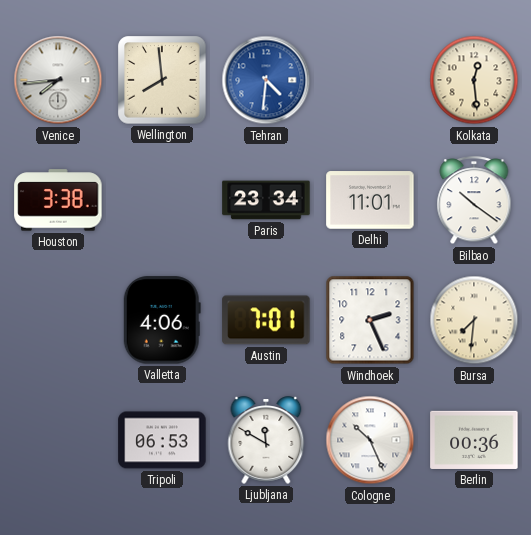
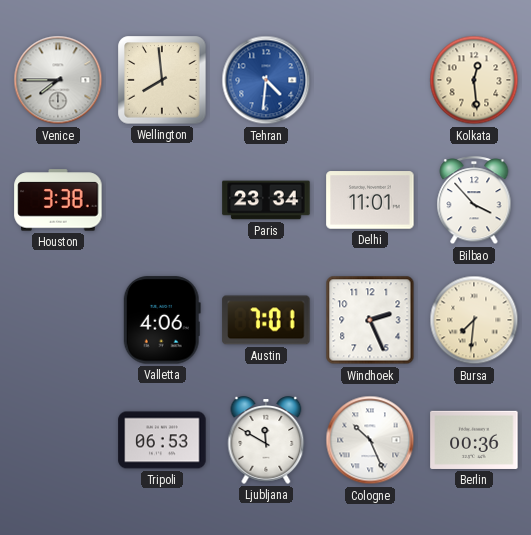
Venice: 7:44 -> 7:45 (58, 80)
Bilbao: 10:21 -> 3:53 (474, 201)
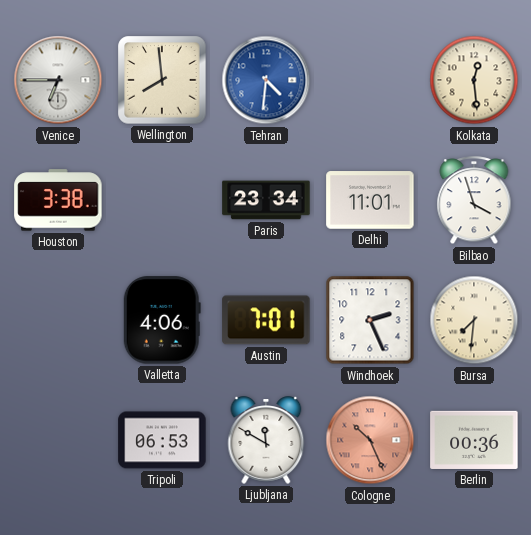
Venice: 7:45 -> 6:45 (58, 80)
Bilbao: 3:53 -> 3:57 (474, 201)
Cologne dial: white -> salmon (370, 440)
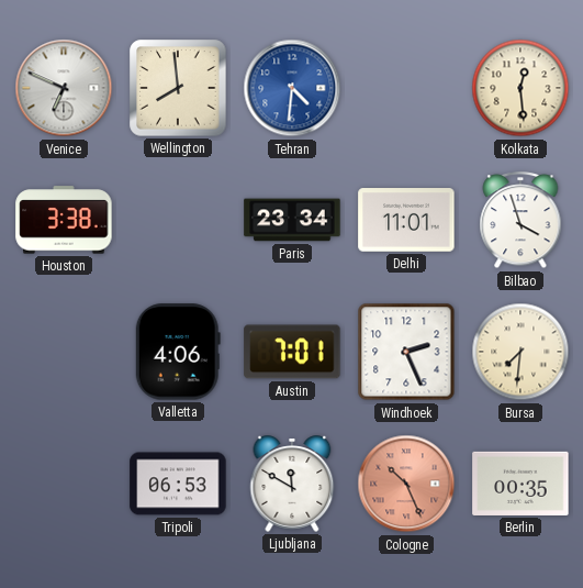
Venice: 6:45 -> 6:49 (64, 88)
Berlin: 00:36 -> 00:35 (520, 484)
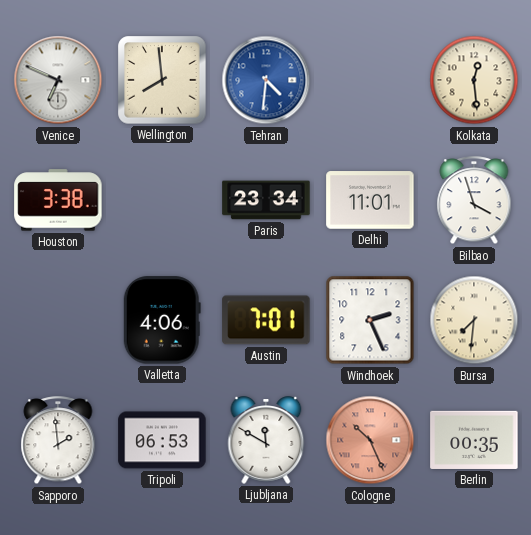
Sapporo: none -> 1:59 (58, 441)
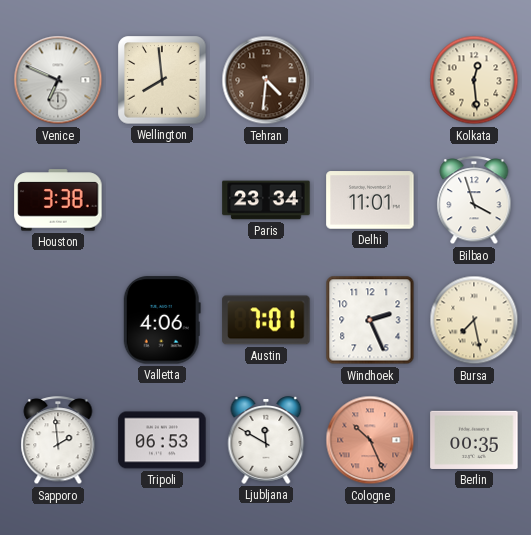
Tehran dial: blue -> brown (266, 80)
Bursa: 7:31 -> 7:28 (474, 320)
